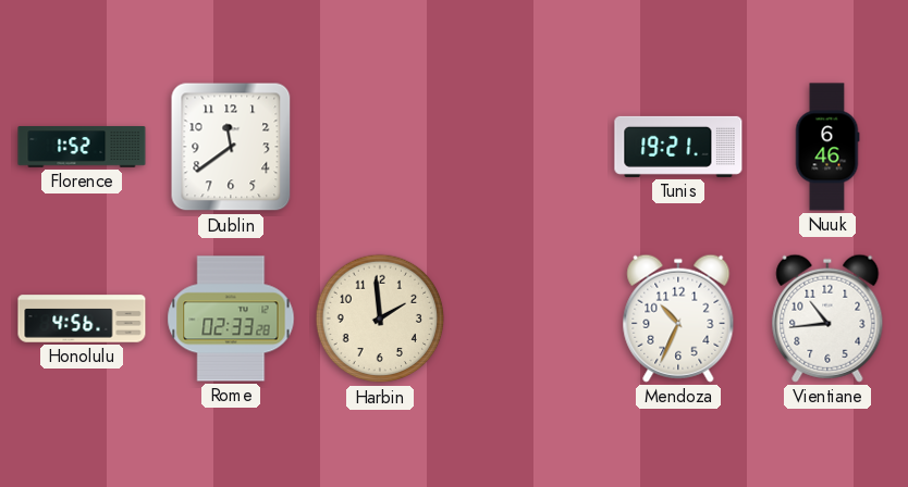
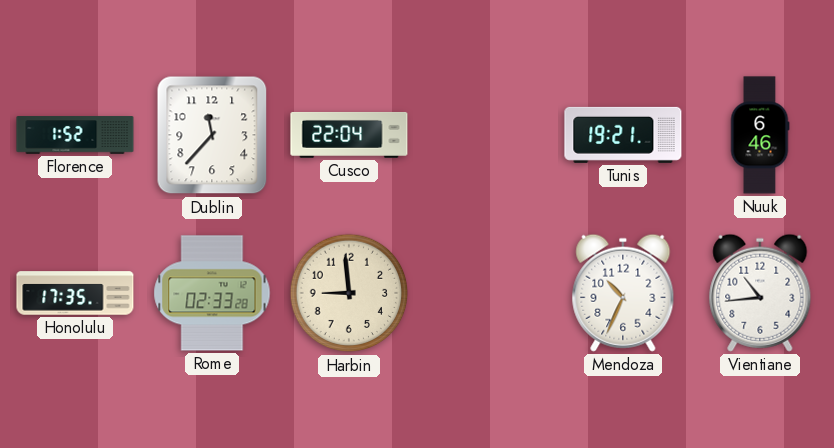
Dublin: 11:39 -> 11:37 (212, 135)
Cusco: none -> 22:04 (349, 135)
Honolulu: 4:56 -> 17:35 (75, 293)
Harbin: 1:59 -> 8:59 (349, 293)
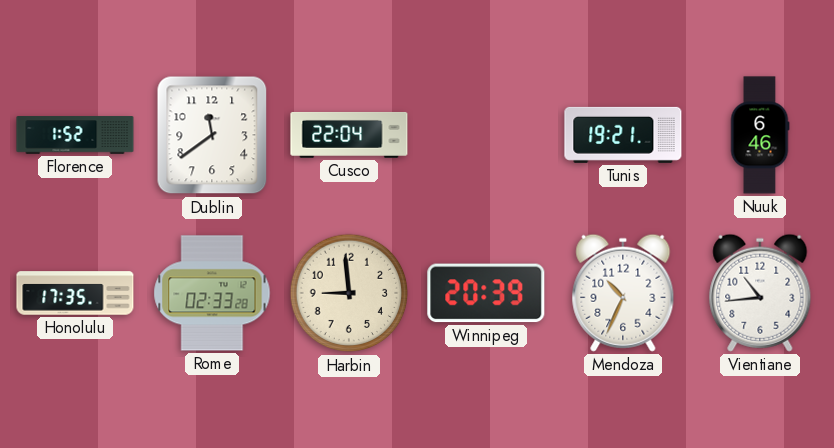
Dublin: 11:37 -> 11:39 (212, 135)
Winnipeg: none -> 20:39 (486, 293)
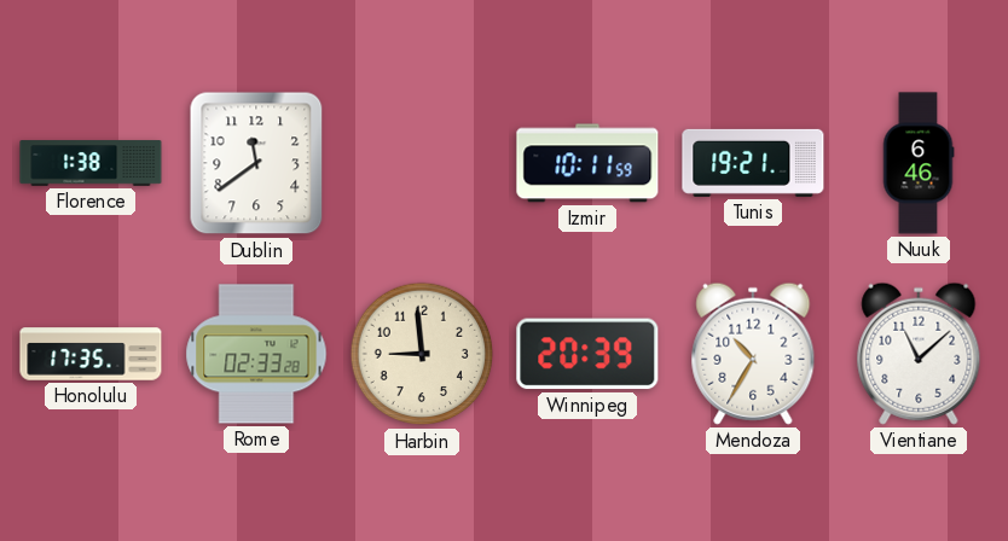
Florence: 1:52 -> 1:38 (91, 163)
Cusco: 22:04 -> none (349, 135)
Izmir: none -> 10:11 (587, 163)
Mendoza: 10:34 -> 10:35 (753, 354)
Vientiane: 10:44 -> 11:08 (919, 354)
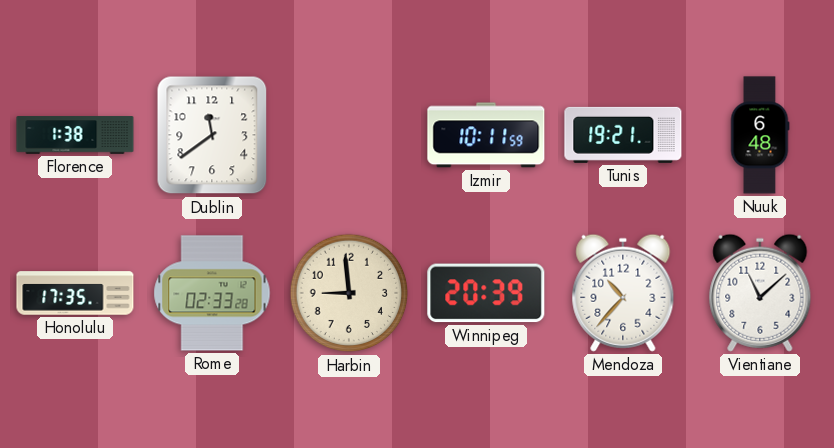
Nuuk: 6:46 -> 6:48 (760, 135)
Mendoza: 10:35 -> 10:37 (623, 293)
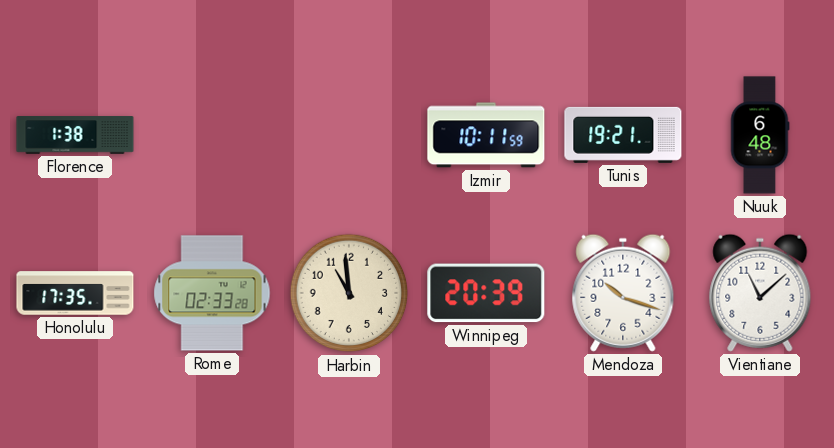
Dublin: 11:39 -> none (212, 135)
Harbin: 8:59 -> 10:59 (349, 293)
Mendoza: 10:37 -> 10:18 (623, 293)
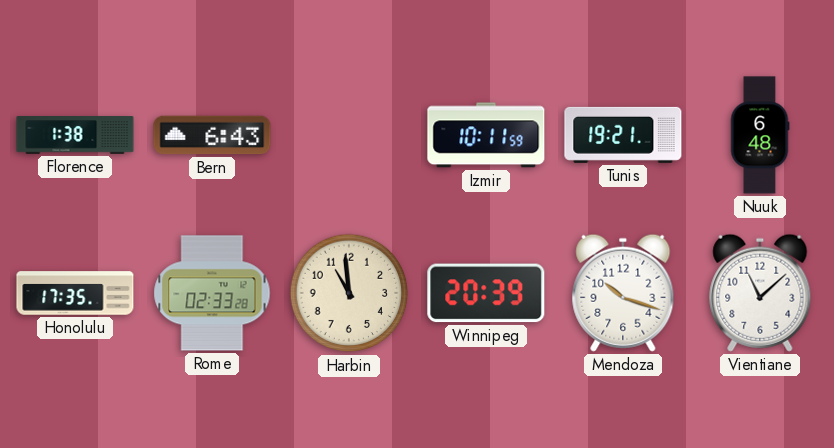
Bern: none -> 6:43 (212, 135)
